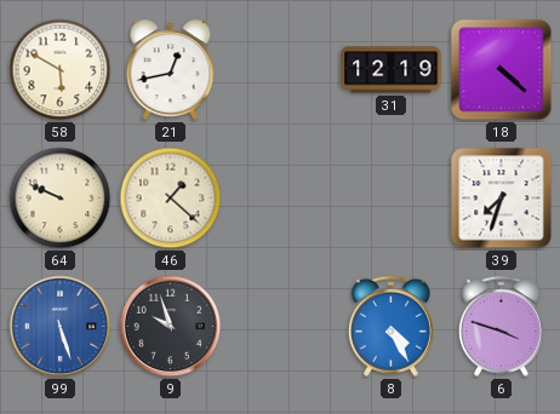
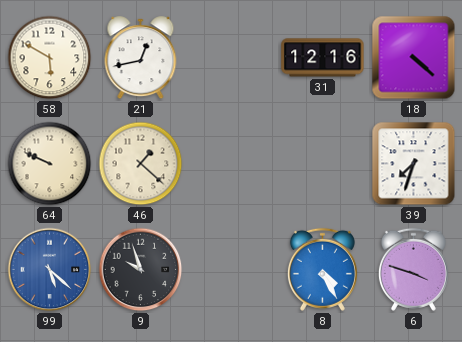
31: 12:19 -> 12:16 (323, 58)
99: 5:27 -> 5:22 (50, 270)
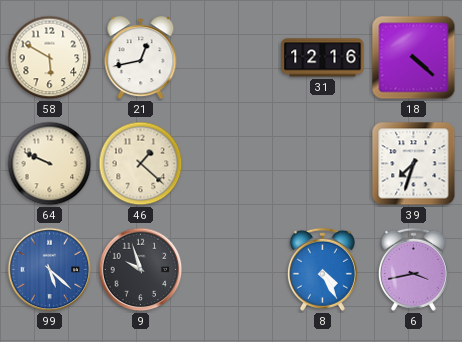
6: 3:48 -> 3:43 (413, 269)
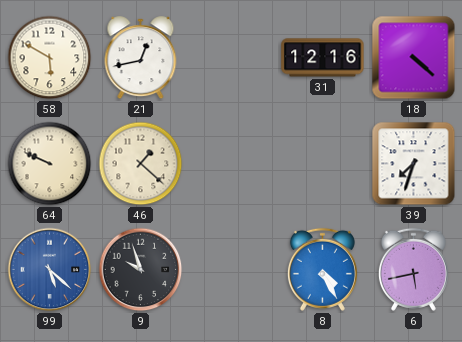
6: 3:43 -> 5:43 (413, 269)
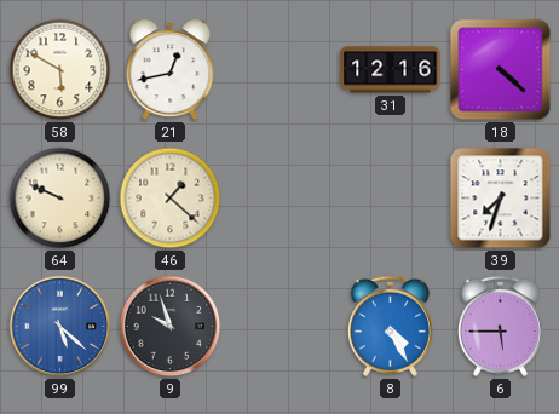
6: 5:43 -> 5:45 (500, 326)
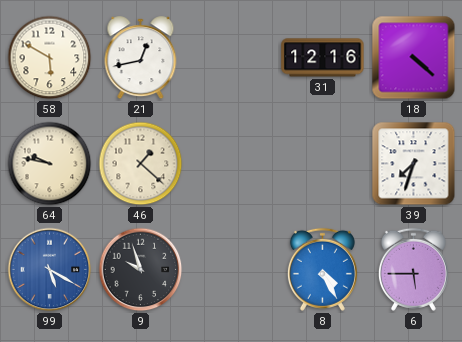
64: 9:49 -> 9:47 (50, 164)
99: 5:22 -> 5:20 (50, 270)
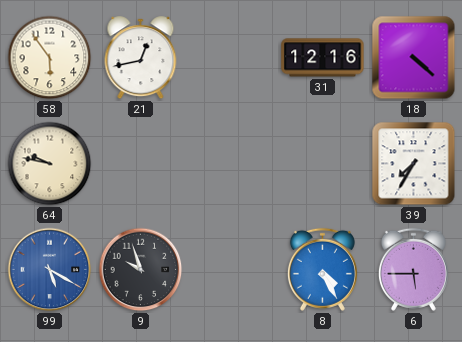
58: 5:50 -> 5:54 (50, 58)
46: 1:22 -> none (141, 164)
39: 7:33 -> 7:35 (414, 164)
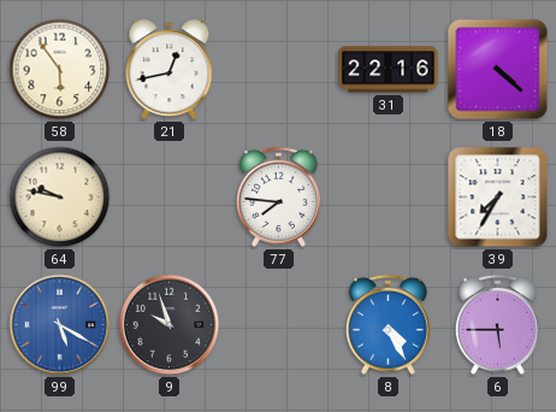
31: 12:16 -> 22:16 (389, 70)
77: none -> 7:46 (278, 196)
